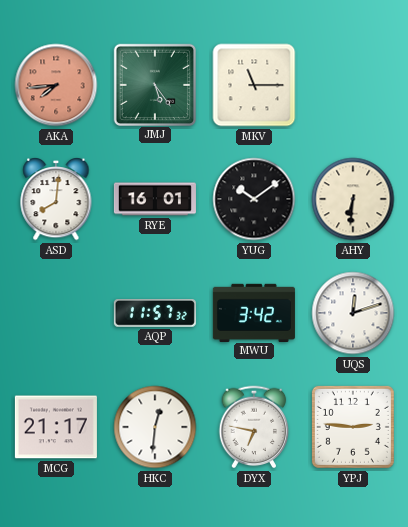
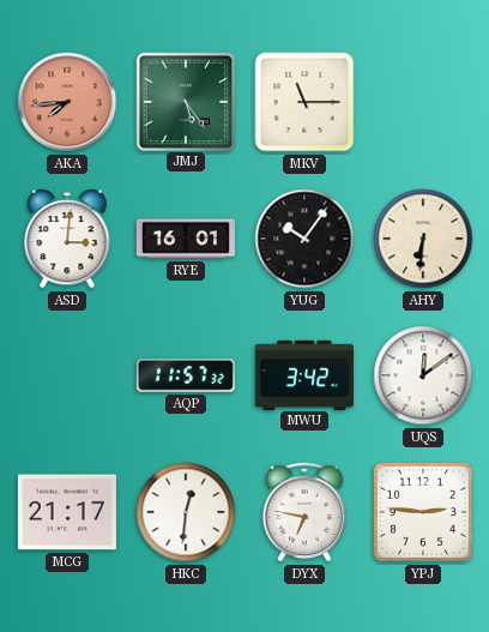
ASD: 8:01 -> 3:01 (67, 239)
YUG: 10:09 -> 10:06 (304, 239)
UQS: 12:12 -> 12:09 (423, 375)
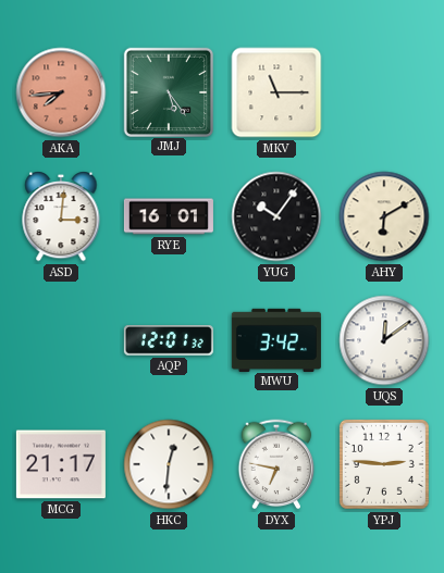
AHY: 6:31 -> 6:10 (384, 216)
AQP: 11:57 -> 12:01 (169, 341)
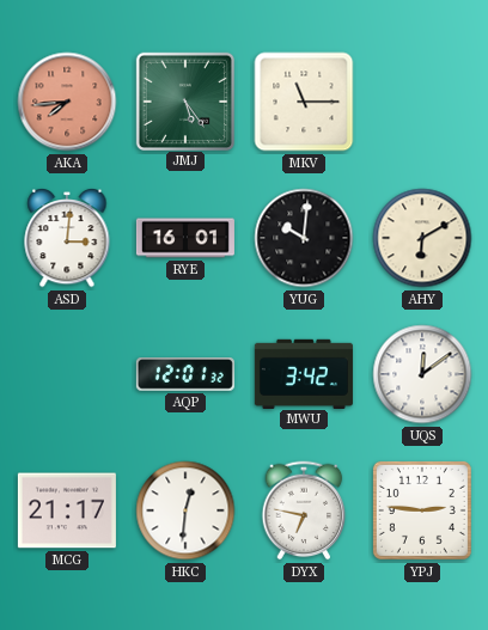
YUG: 10:06 -> 10:01 (304, 238)
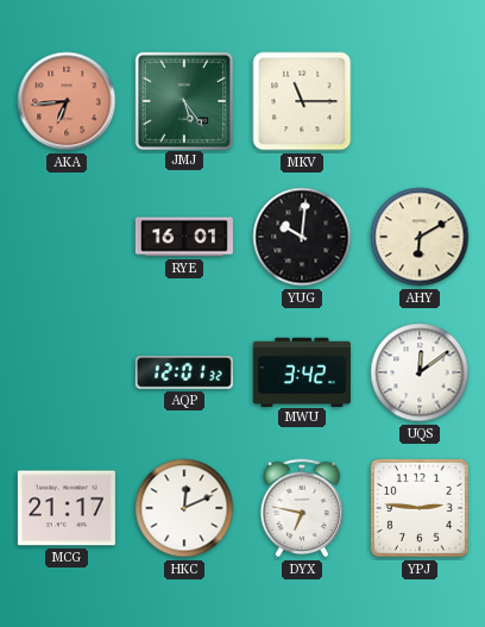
AKA: 7:44 -> 6:44 (67, 101)
ASD: 3:01 -> none (67, 238)
HKC: 12:31 -> 12:11 (184, 508)
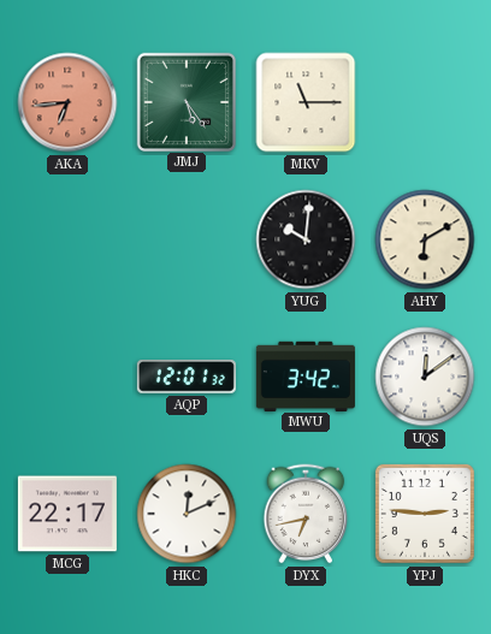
RYE: 16:01 -> none (184, 237)
MCG: 21:17 -> 22:17 (67, 514)
DYX: 6:47 -> 6:43 (306, 514)
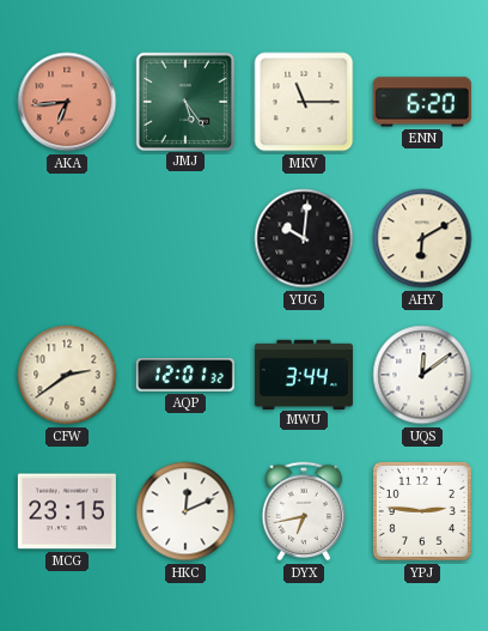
ENN: none -> 6:20 (422, 102)
CFW: none -> 2:39 (67, 375)
MWU: 3:42 -> 3:44 (304, 374)
MCG: 22:17 -> 23:15 (67, 511)
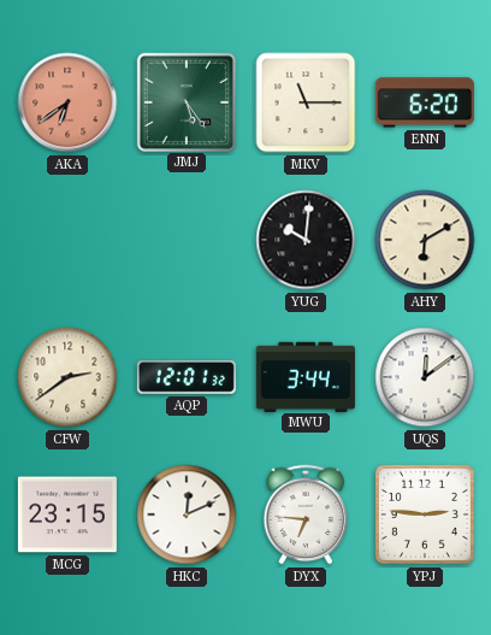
AKA: 6:44 -> 6:39 (67, 102)
DYX: 6:43 -> 6:46 (306, 515)
